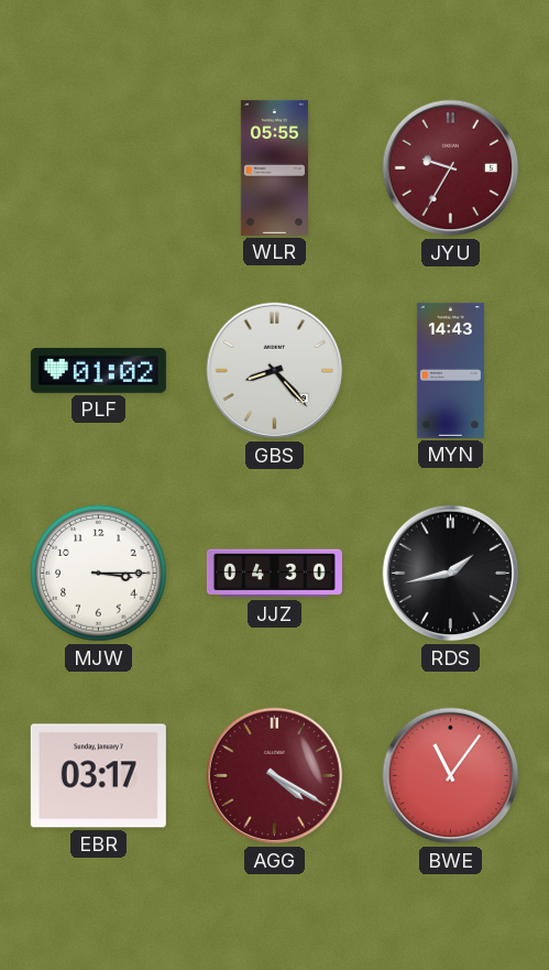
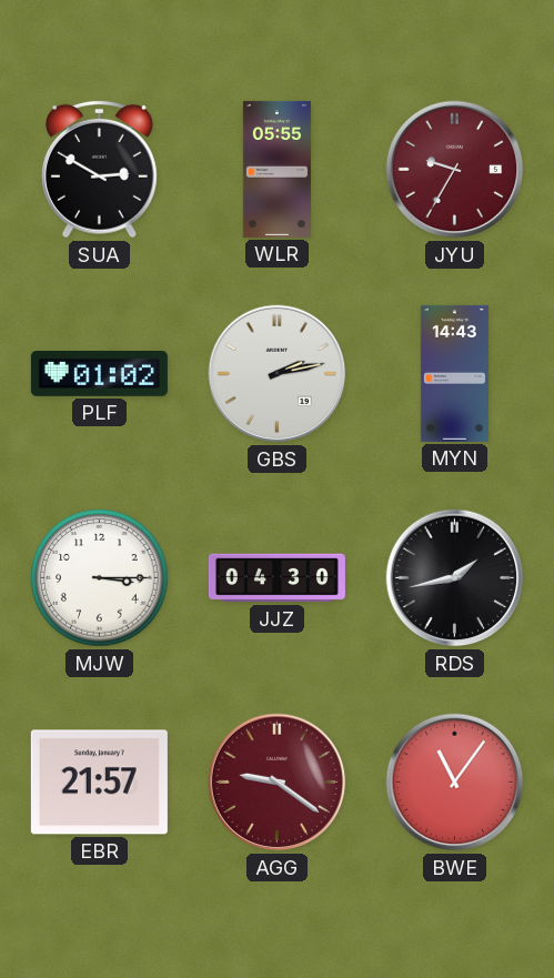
SUA: none -> 2:50 (99, 169)
GBS: 8:23 -> 2:13 (278, 374)
EBR: 03:17 -> 21:57 (99, 783)
AGG: 4:20 -> 9:21 (278, 783)
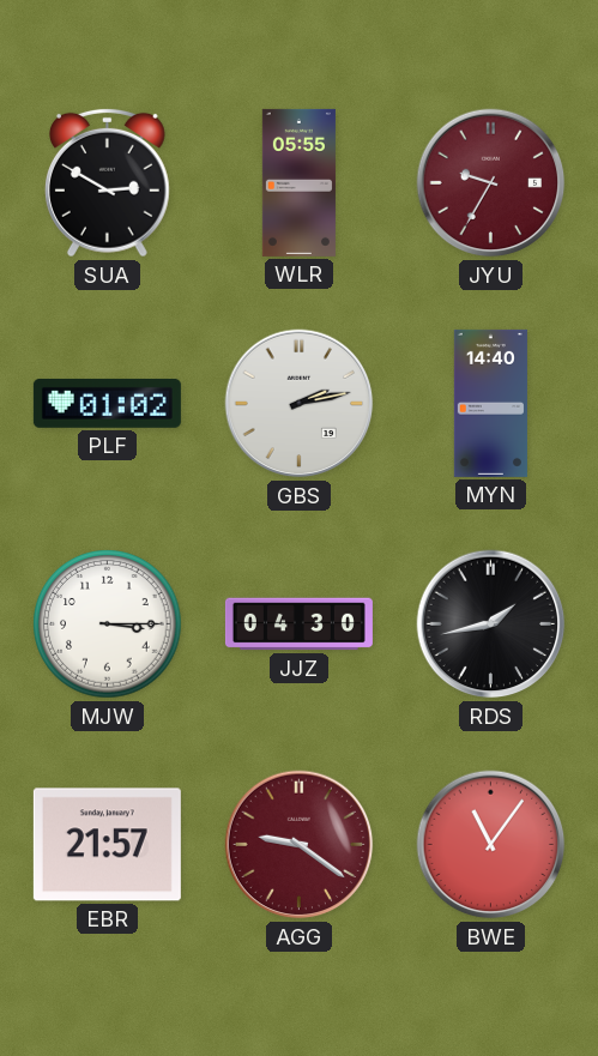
MYN: 14:43 -> 14:40 (490, 403)
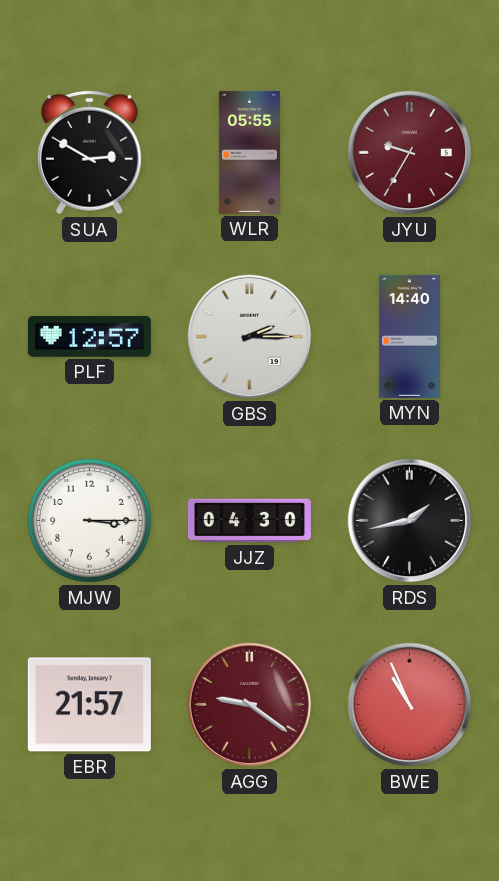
PLF: 01:02 -> 12:57 (89, 336)
GBS: 2:13 -> 2:15 (250, 337)
BWE: 11:06 -> 10:56 (410, 705)
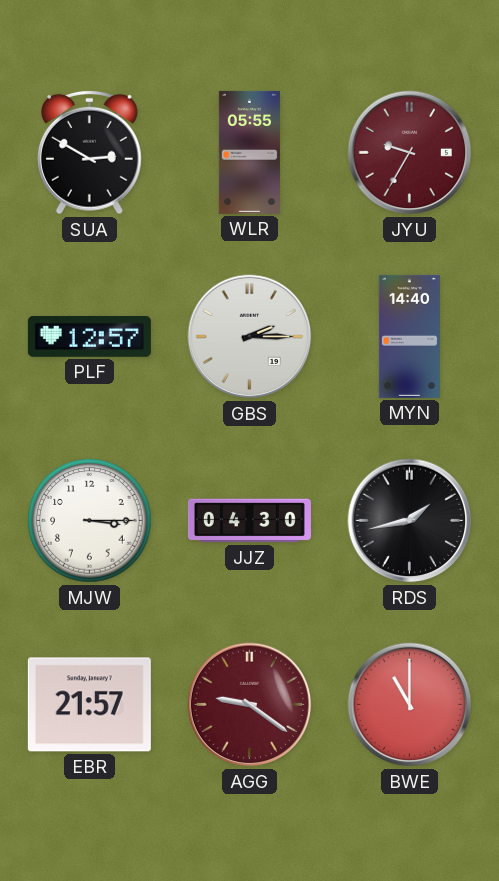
BWE: 10:56 -> 11:00 (410, 705)
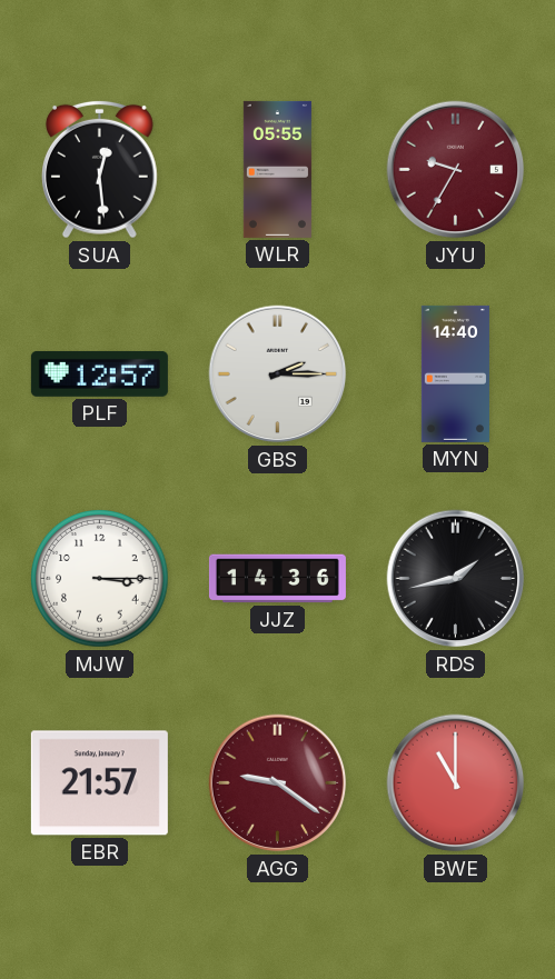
SUA: 2:50 -> 12:29 (99, 169)
JJZ: 04:30 -> 14:36 (277, 579)
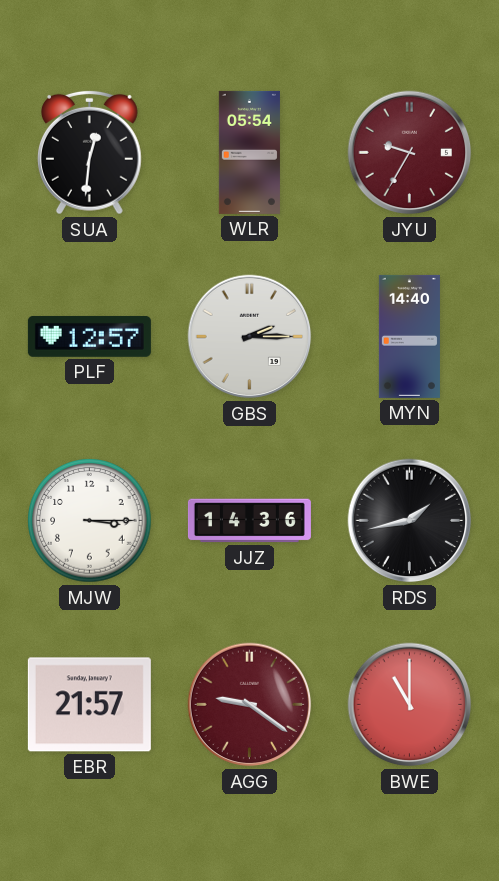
SUA: 12:29 -> 12:31 (89, 152)
WLR: 05:55 -> 05:54 (249, 152)
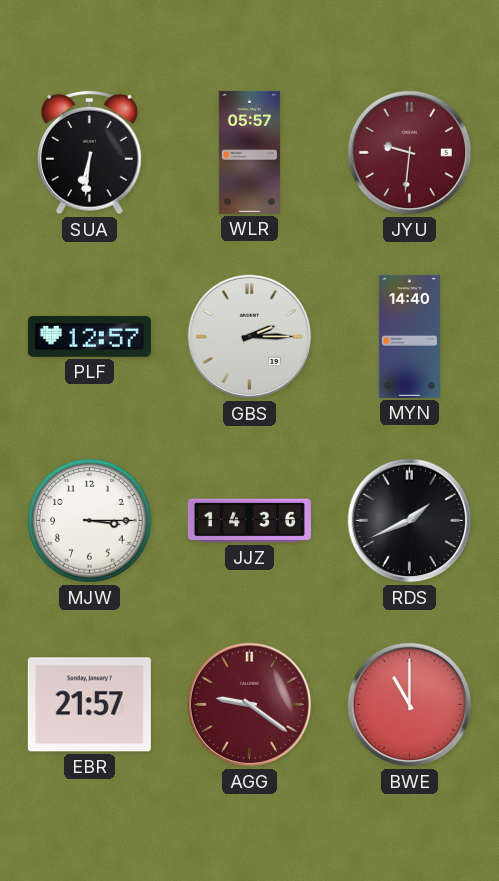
SUA: 12:31 -> 6:31 (89, 152)
WLR: 05:54 -> 05:57 (249, 152)
JYU: 9:35 -> 9:31 (410, 153)
RDS: 1:43 -> 1:41 (410, 521)
